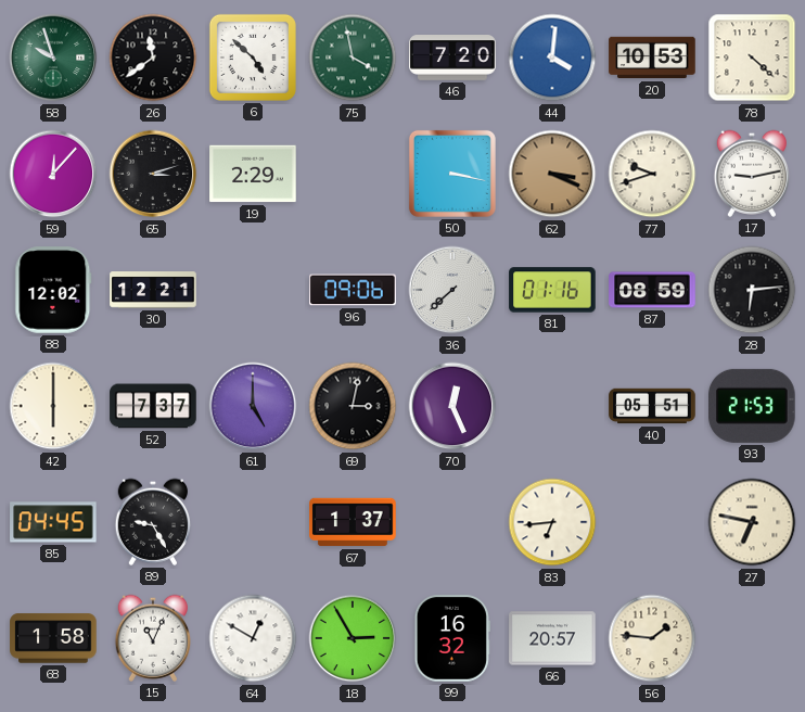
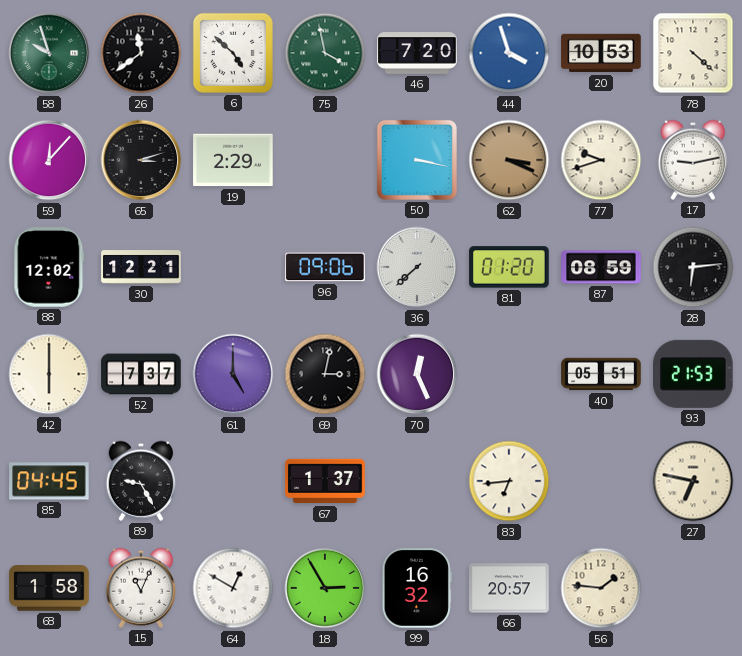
44: 4:01 -> 3:57 (509, 53)
81: 01:16 -> 01:20 (509, 267)
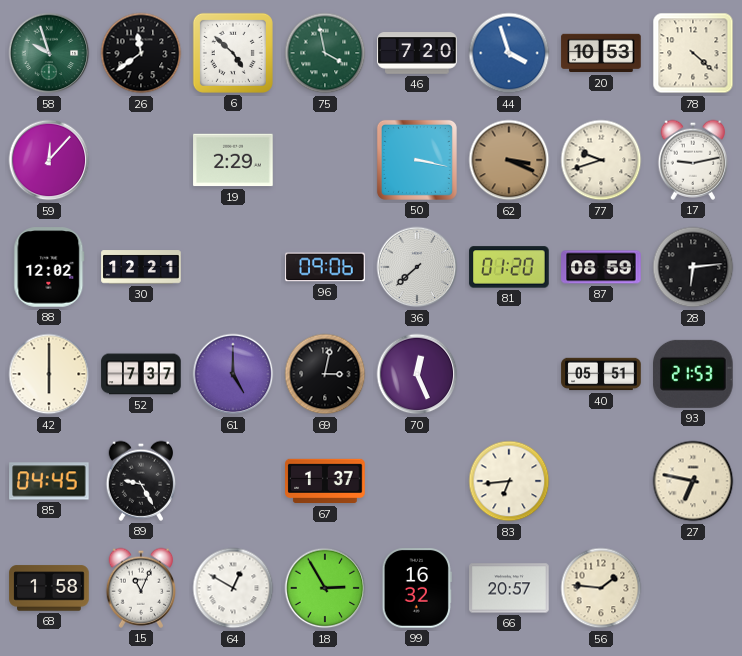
65: 3:12 -> none (141, 160)
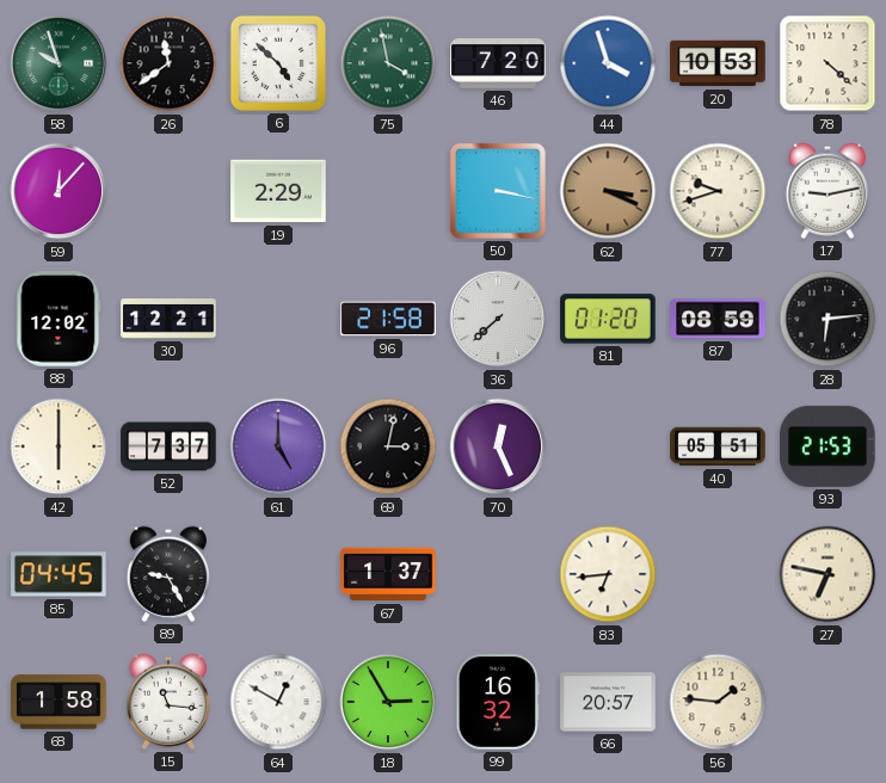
96: 09:06 -> 21:58 (388, 319)
15: 11:04 -> 11:16 (168, 702)
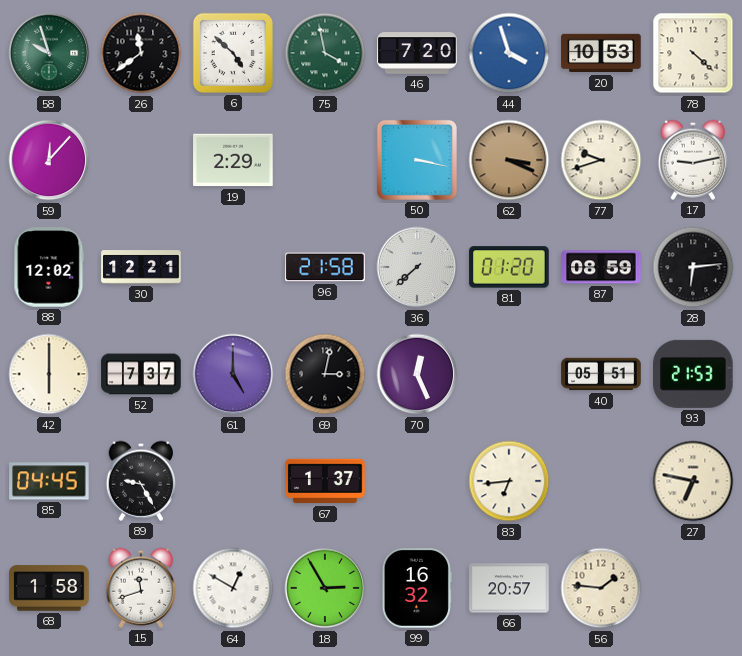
15: 11:16 -> 11:42 (141, 588)
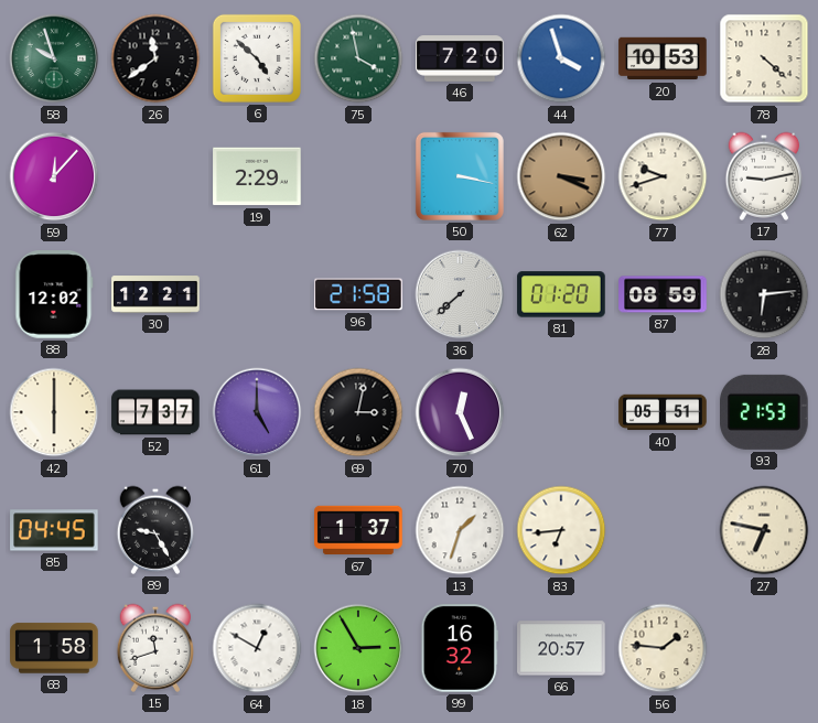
13: none -> 1:33 (460, 530)
